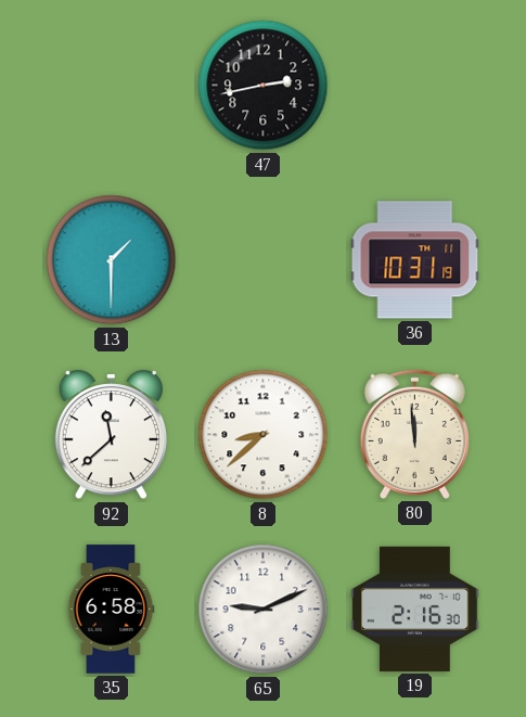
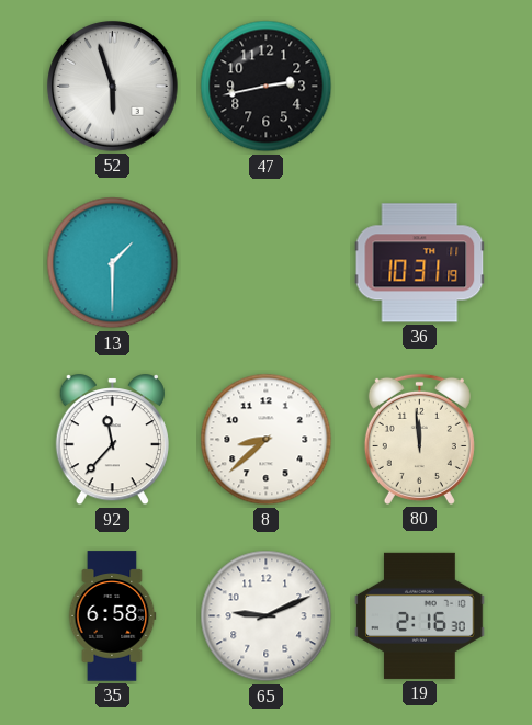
52: none -> 5:57 (113, 87)
92: 11:38 -> 11:37 (112, 440)
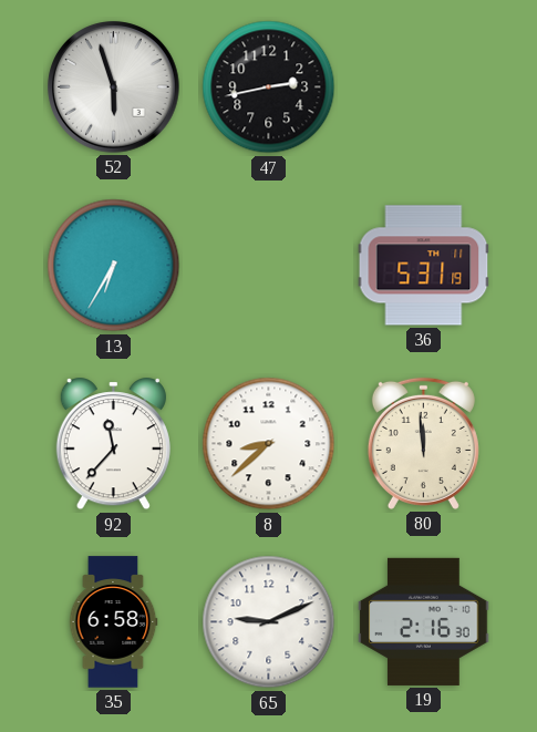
13: 1:30 -> 6:35 (114, 266)
36: 10:31 -> 5:31 (424, 266)
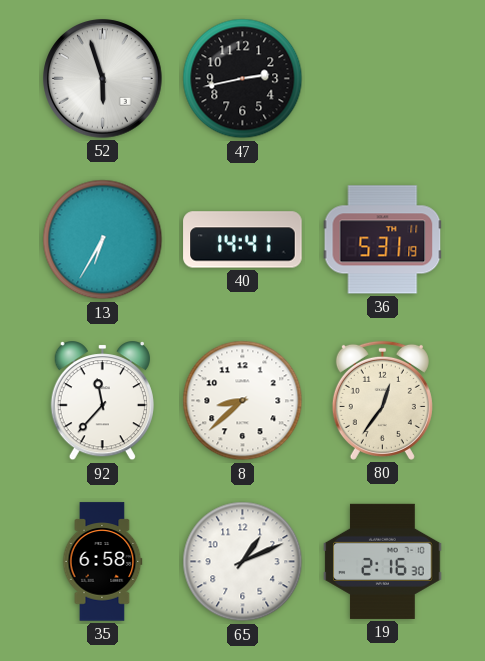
40: none -> 14:41 (243, 240)
80: 11:59 -> 12:36 (382, 400)
65: 9:11 -> 1:11 (243, 562)
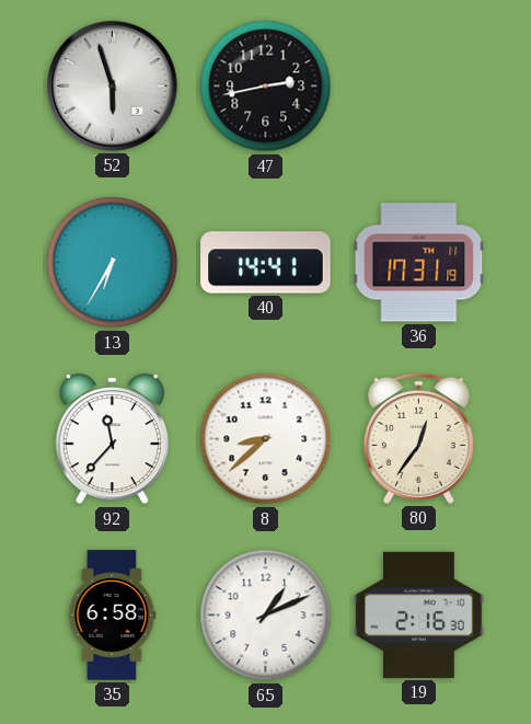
36: 5:31 -> 17:31 (419, 263)
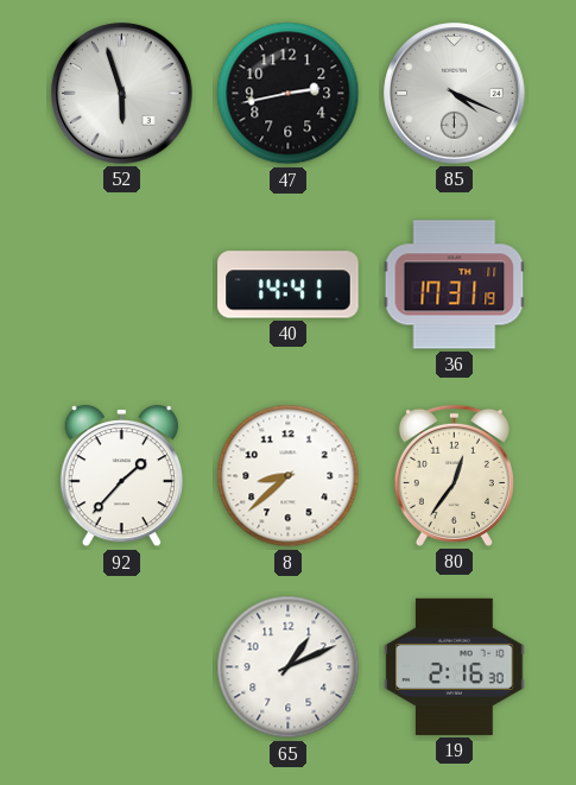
85: none -> 4:19 (455, 94)
13: 6:35 -> none (113, 263)
92: 11:37 -> 1:37 (121, 476)
35: 6:58 -> none (112, 616)
